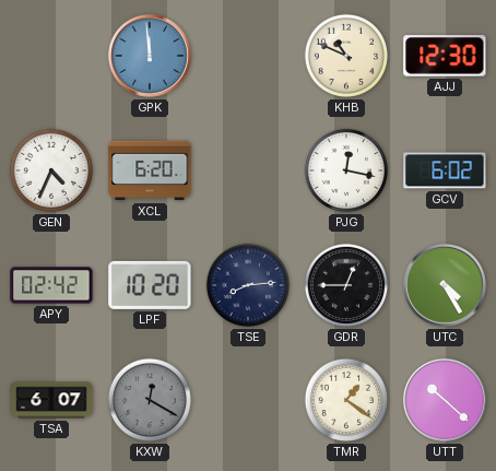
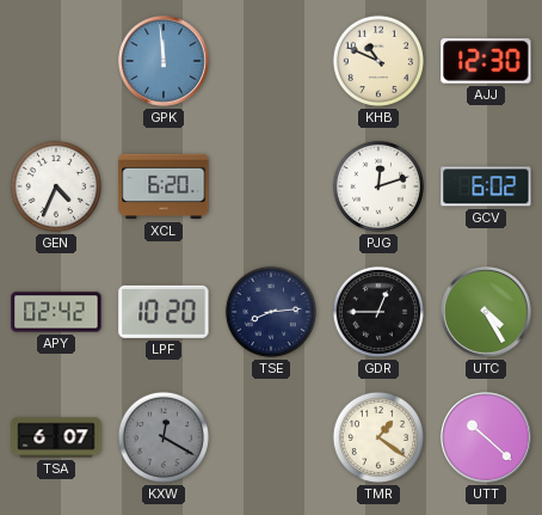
PJG: 12:17 -> 12:12 (378, 186)
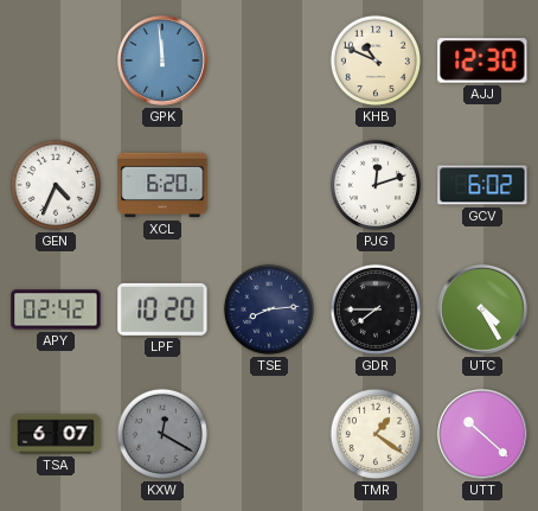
GDR: 12:45 -> 7:45 (376, 309)
